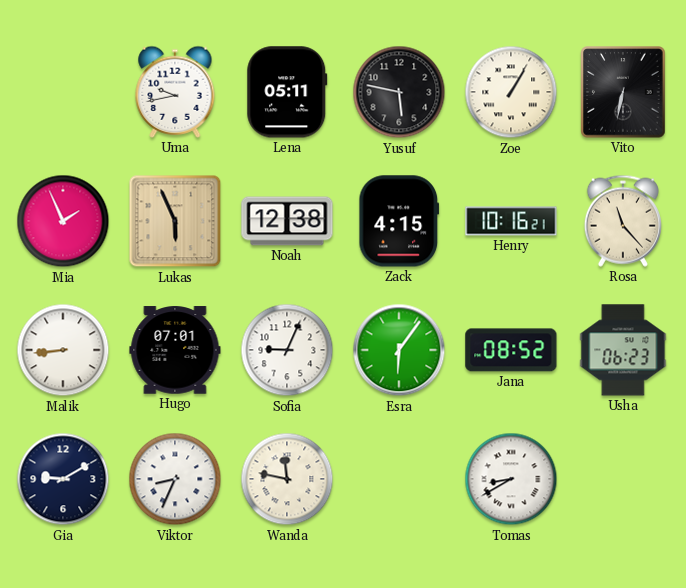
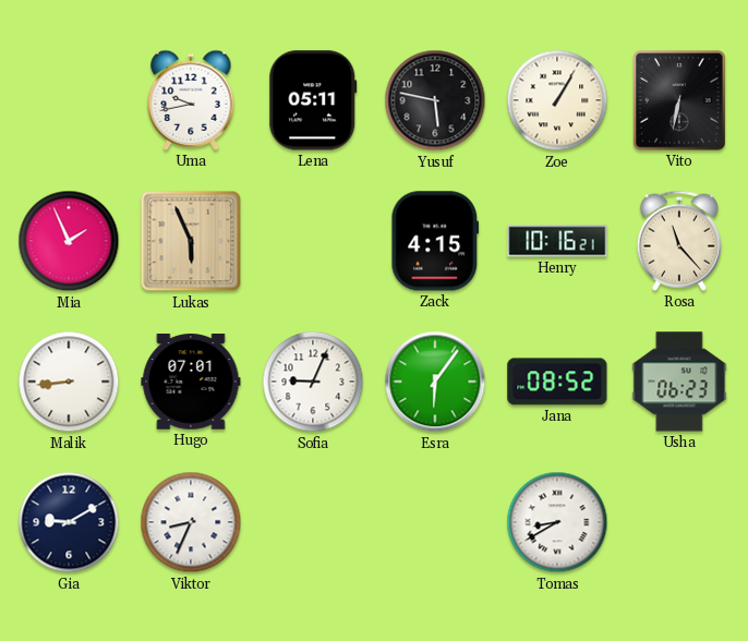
Noah: 12:38 -> none (287, 221)
Wanda: 11:47 -> none (287, 479)
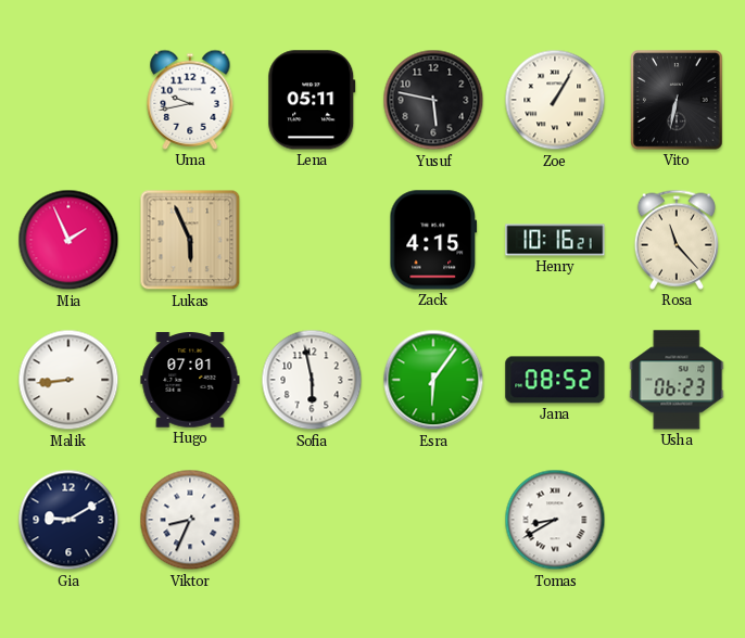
Sofia: 9:04 -> 5:58 (312, 380)
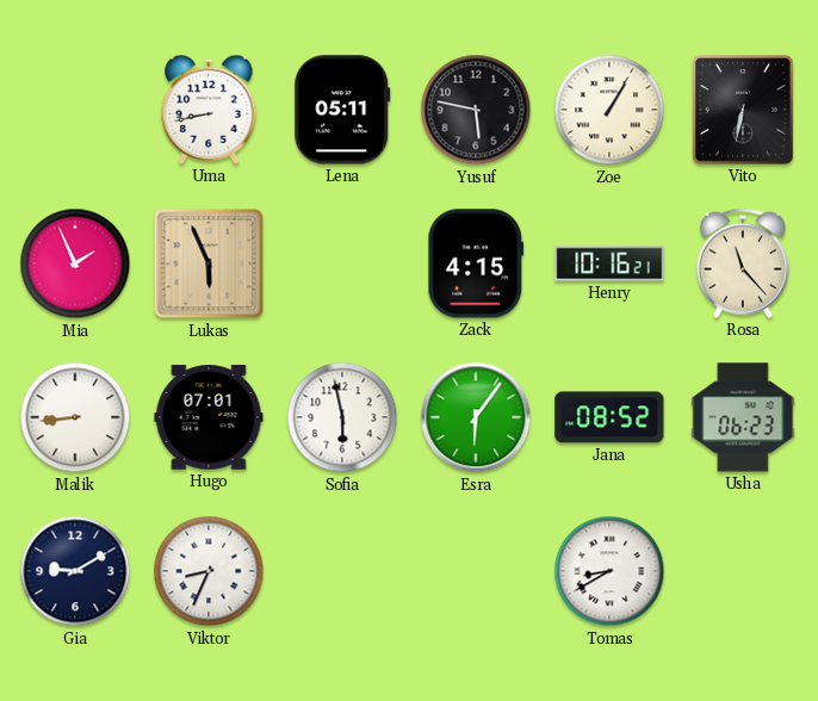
Uma: 9:43 -> 8:43 (209, 110)
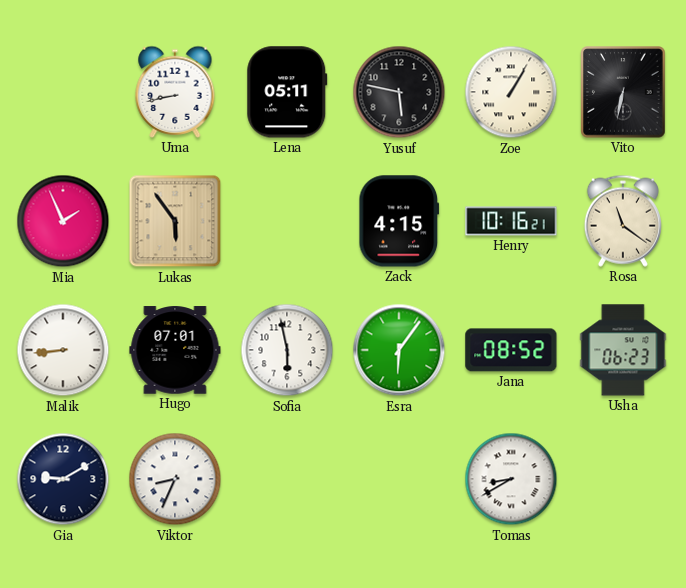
Lukas: 5:56 -> 5:54 (175, 221)
Rosa: 11:23 -> 11:21 (623, 221)
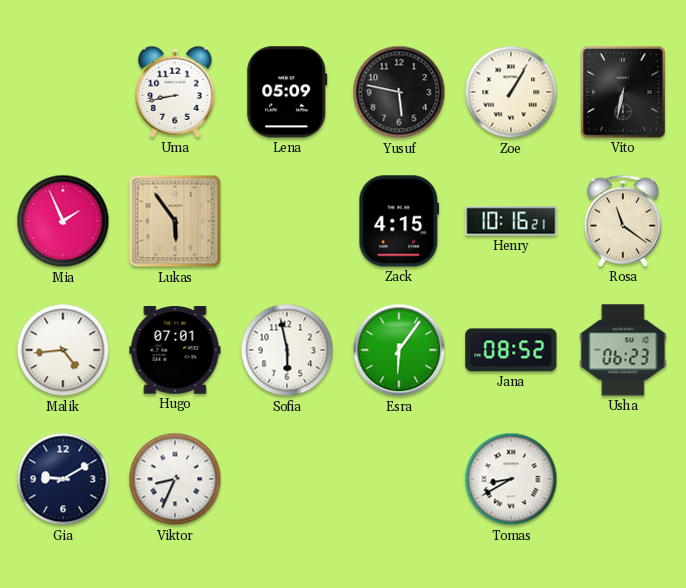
Lena: 05:11 -> 05:09 (287, 92)
Malik: 8:44 -> 4:44 (63, 350)
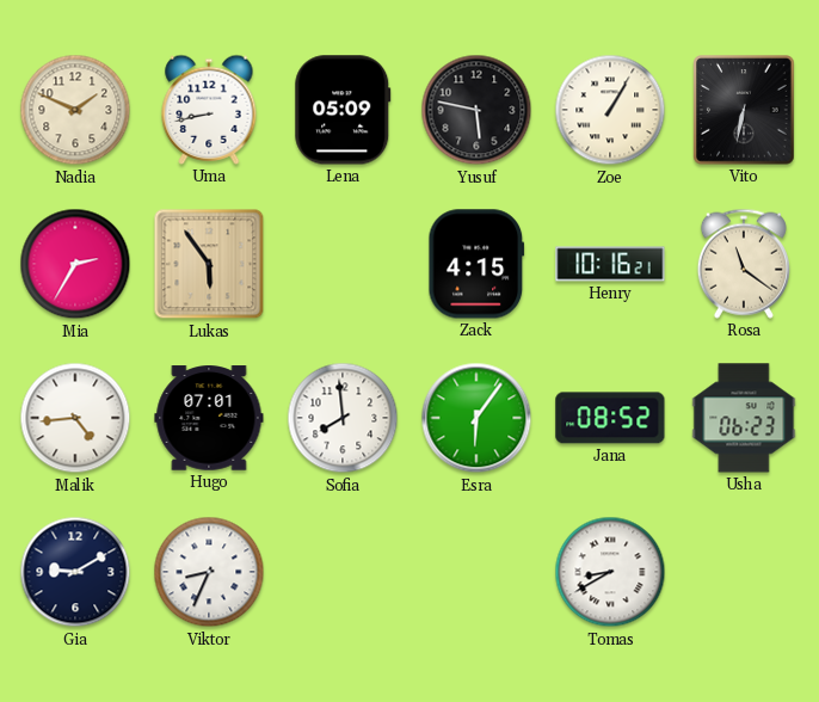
Nadia: none -> 1:49 (75, 110)
Mia: 1:56 -> 2:35 (75, 264)
Sofia: 5:58 -> 7:59 (343, 418)
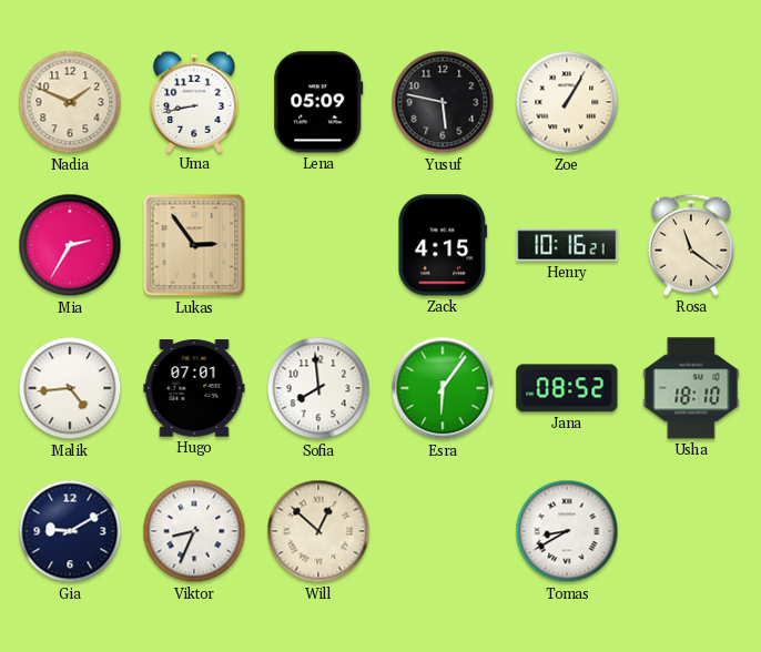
Vito: 6:32 -> none (744, 110)
Lukas: 5:54 -> 2:54 (194, 245)
Usha: 06:23 -> 18:10 (691, 388)
Will: none -> 12:52 (318, 531)
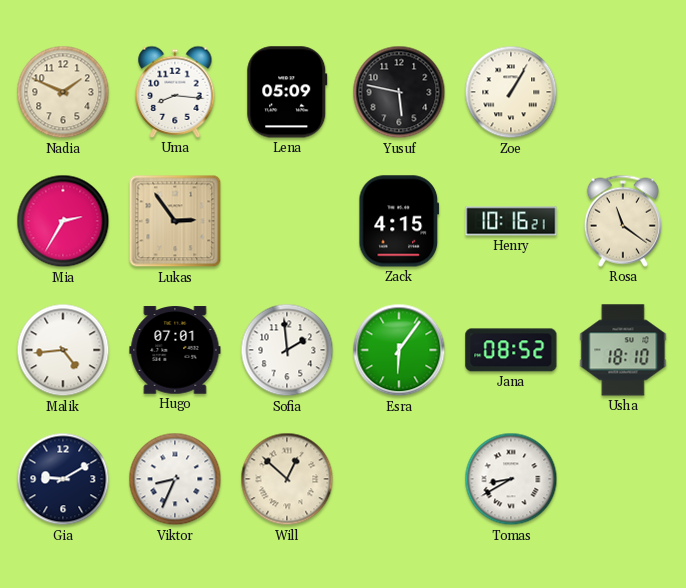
Uma: 8:43 -> 8:16 (175, 92)
Sofia: 7:59 -> 1:59 (287, 350)
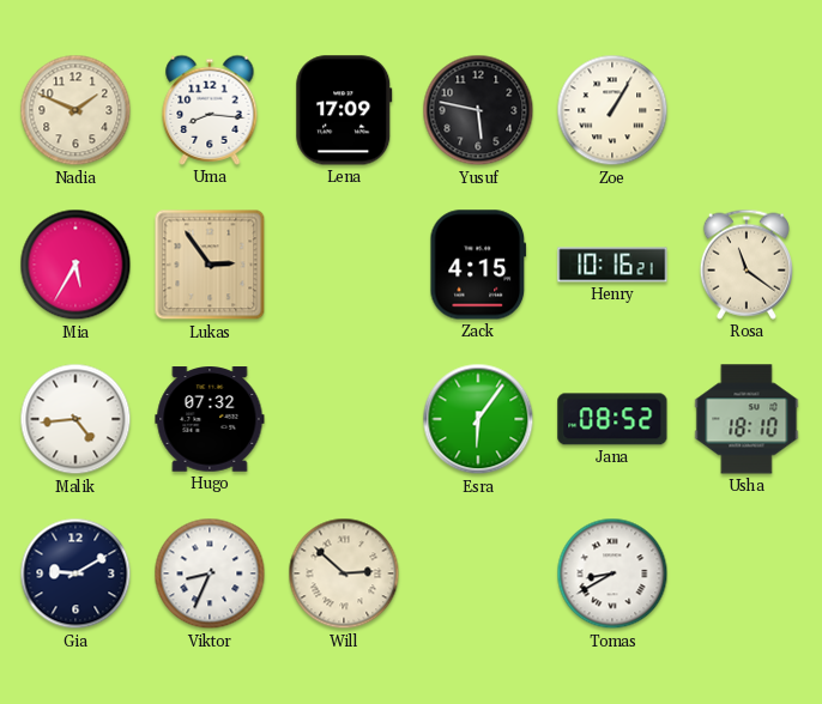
Lena: 05:09 -> 17:09 (344, 110)
Mia: 2:35 -> 5:35 (75, 265)
Hugo: 07:01 -> 07:32 (210, 419)
Sofia: 1:59 -> none (287, 350)
Will: 12:52 -> 2:52 (344, 573)
